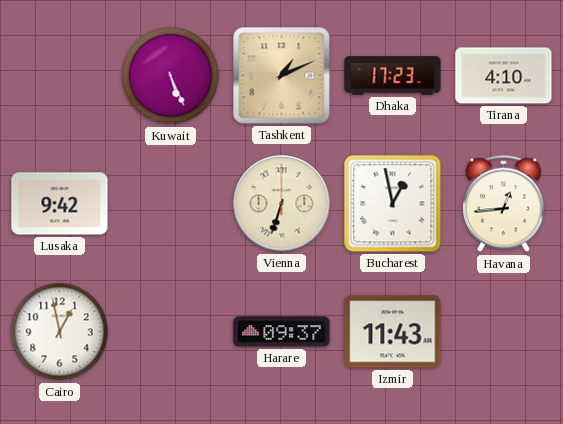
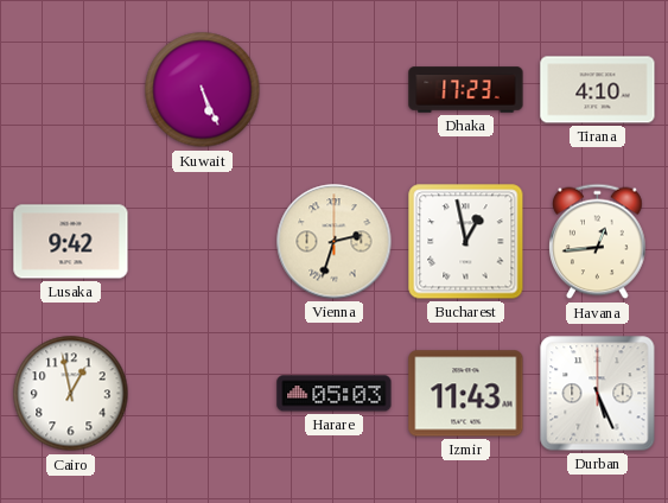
Tashkent: 1:11 -> none (282, 76)
Vienna: 6:33 -> 2:33 (335, 242)
Harare: 09:37 -> 05:03 (335, 394)
Durban: none -> 5:26 (598, 394)
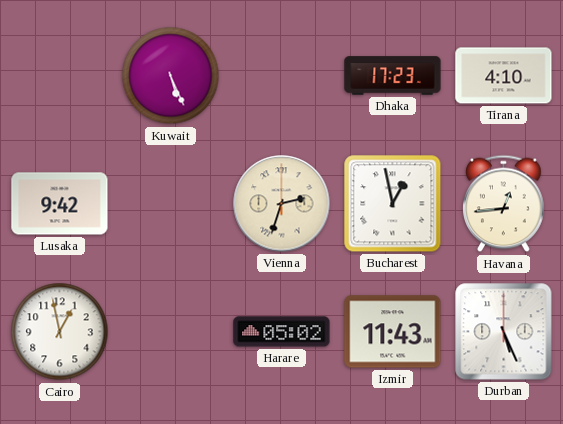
Harare: 05:03 -> 05:02 (282, 332)
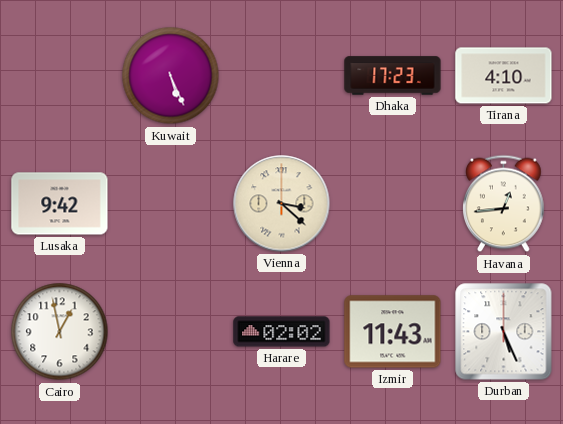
Vienna: 2:33 -> 3:22 (282, 204)
Bucharest: 12:58 -> none (393, 204)
Harare: 05:02 -> 02:02 (282, 332)
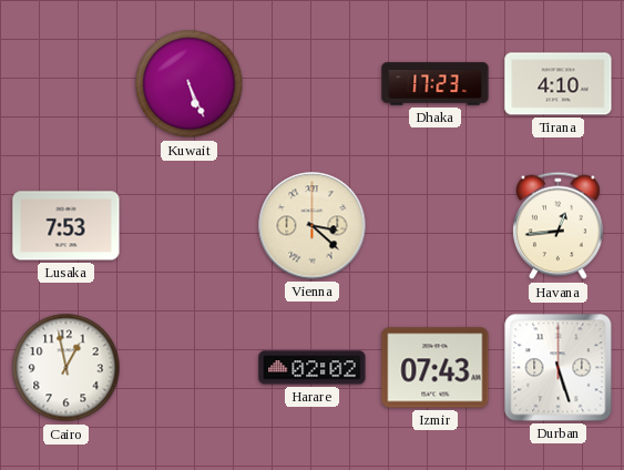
Lusaka: 9:42 -> 7:53 (67, 226)
Izmir: 11:43 -> 07:43 (436, 368)
Durban: 5:26 -> 5:27 (559, 368)
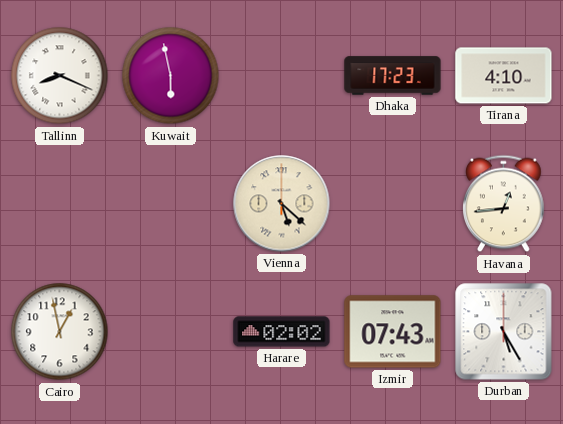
Tallinn: none -> 8:19 (60, 76)
Kuwait: 5:26 -> 5:58 (171, 76)
Lusaka: 7:53 -> none (67, 226)
Vienna: 3:22 -> 5:22 (282, 204)
Durban: 5:27 -> 5:25 (504, 332)
